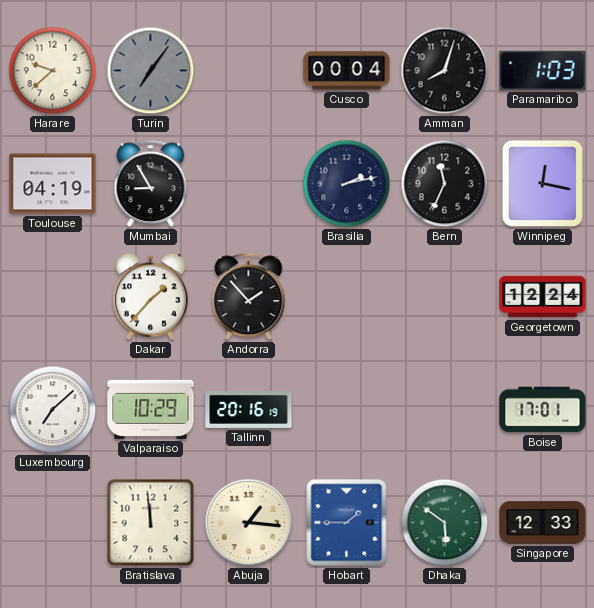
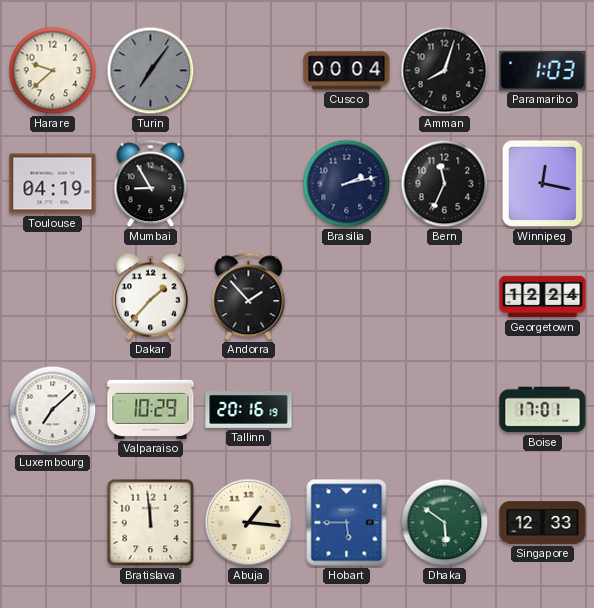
Hobart: 1:45 -> 5:45 (347, 523)
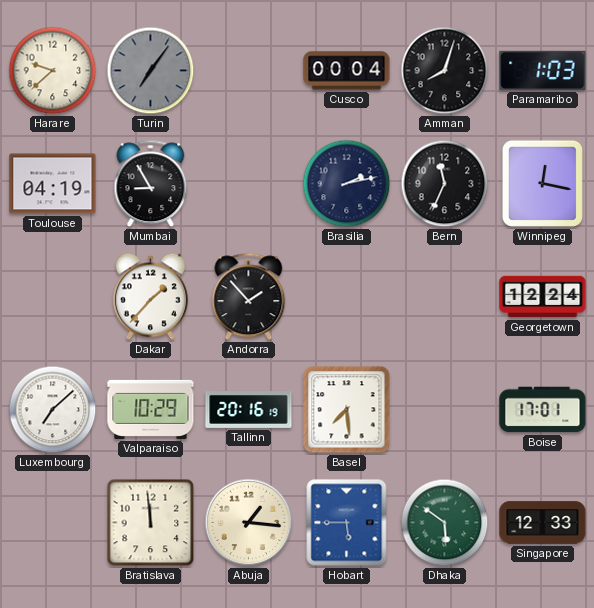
Basel: none -> 7:29 (347, 410)
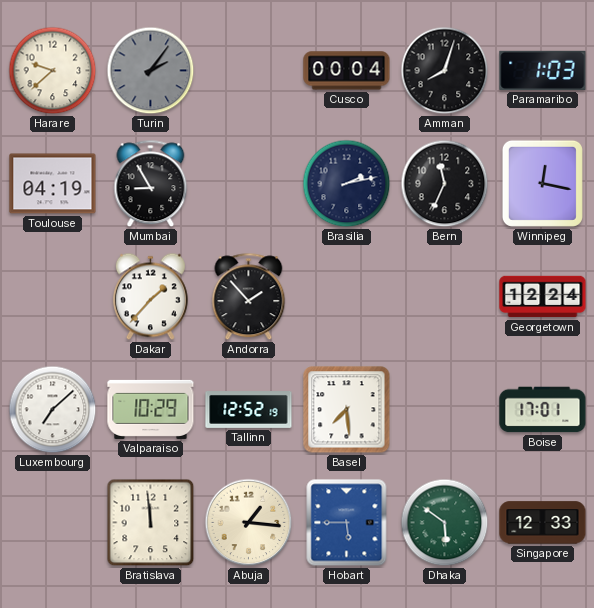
Turin: 7:06 -> 2:06 (151, 71)
Tallinn: 20:16 -> 12:52 (249, 410)
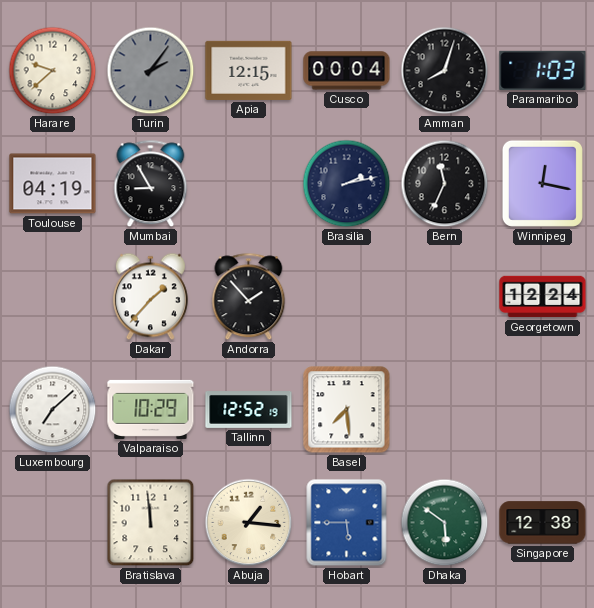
Apia: none -> 12:15 (249, 70)
Boise: 17:01 -> none (543, 410)
Singapore: 12:33 -> 12:38 (543, 523)
